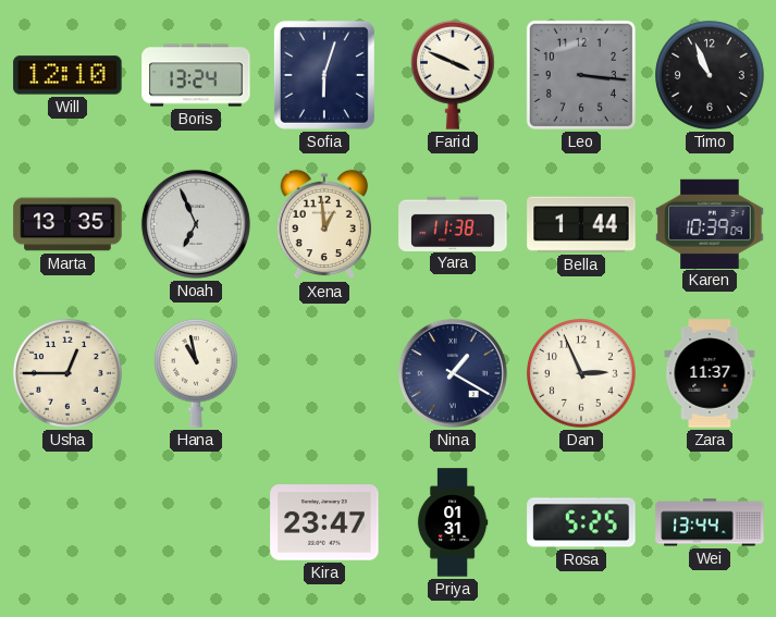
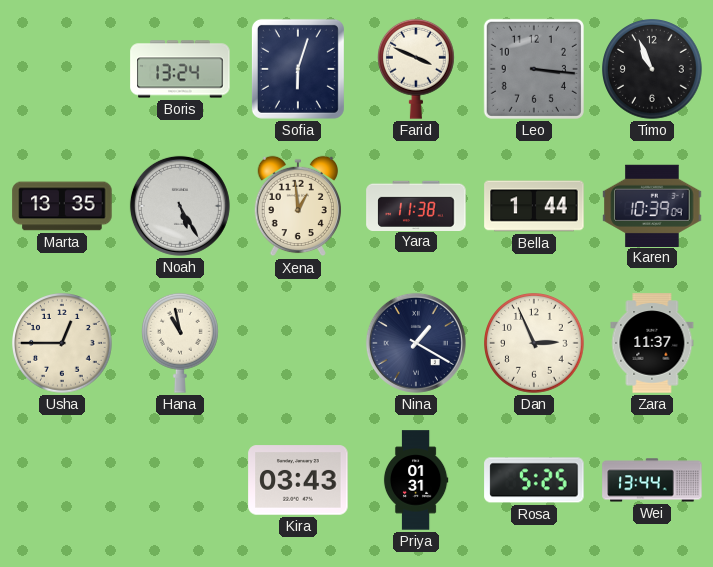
Will: 12:10 -> none (67, 75)
Noah: 6:56 -> 5:25 (180, 206)
Kira: 23:47 -> 03:43 (298, 480)
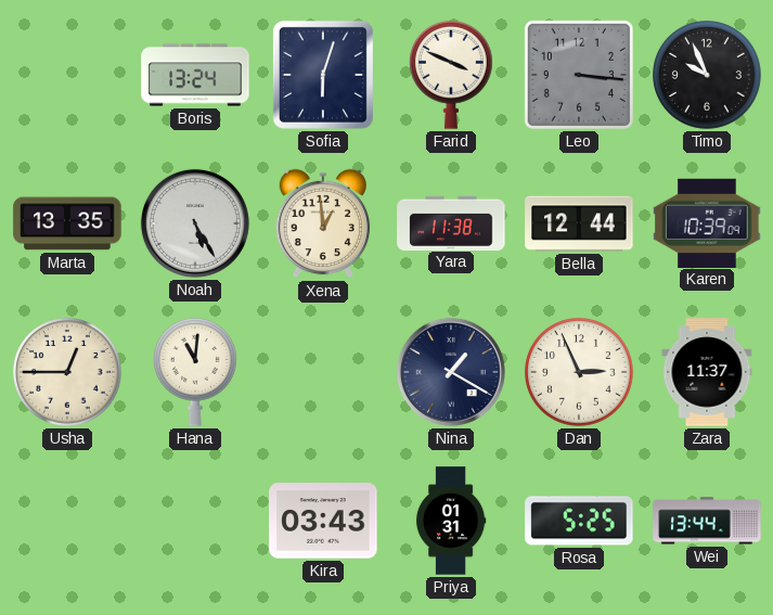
Timo: 10:56 -> 9:56 (707, 75)
Bella: 1:44 -> 12:44 (579, 223)
Hana: 10:58 -> 11:01 (196, 372)
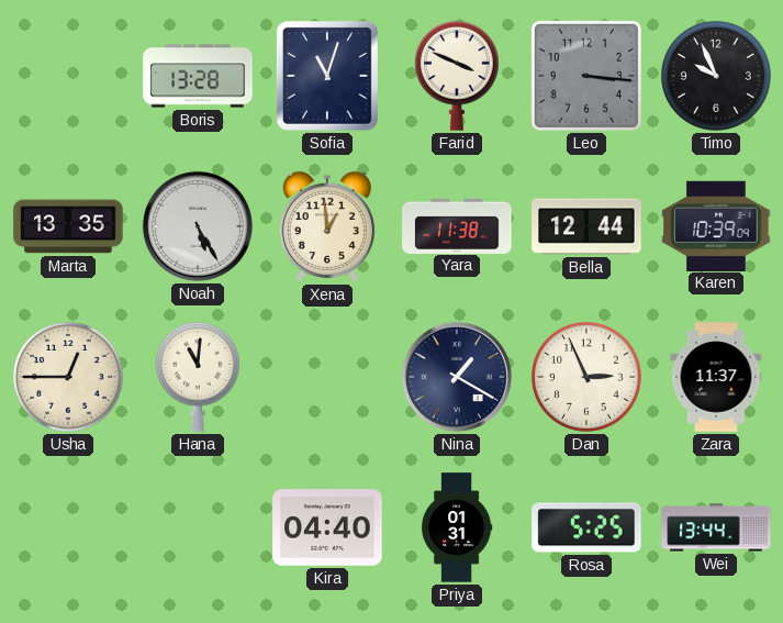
Boris: 13:24 -> 13:28 (198, 76)
Sofia: 6:03 -> 11:03 (327, 76)
Kira: 03:43 -> 04:40 (327, 527)
